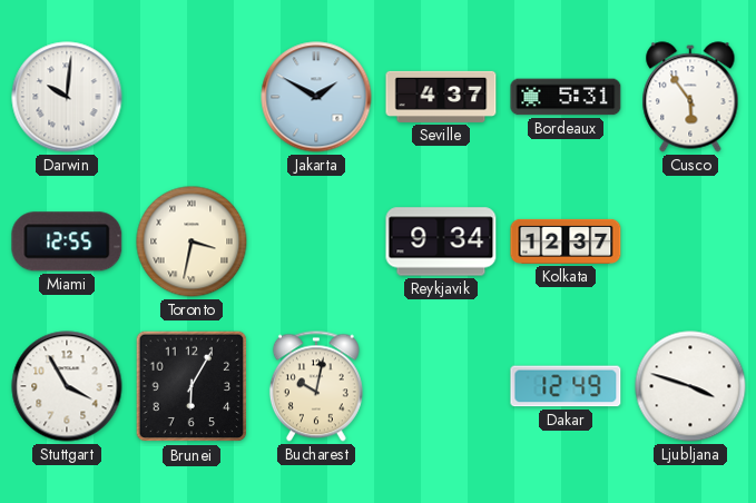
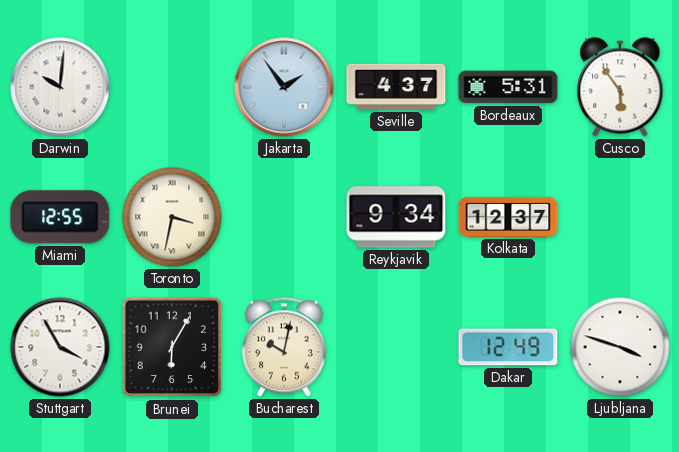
Jakarta: 1:50 -> 1:54 (284, 87)
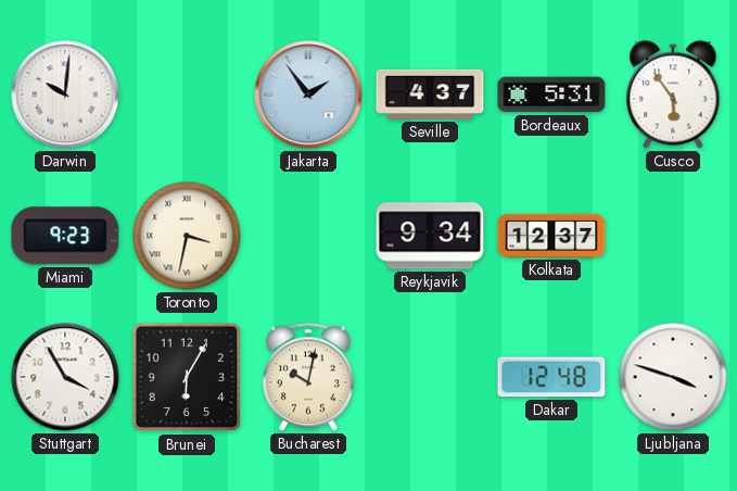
Miami: 12:55 -> 9:23 (65, 236)
Dakar: 12:49 -> 12:48 (551, 377)
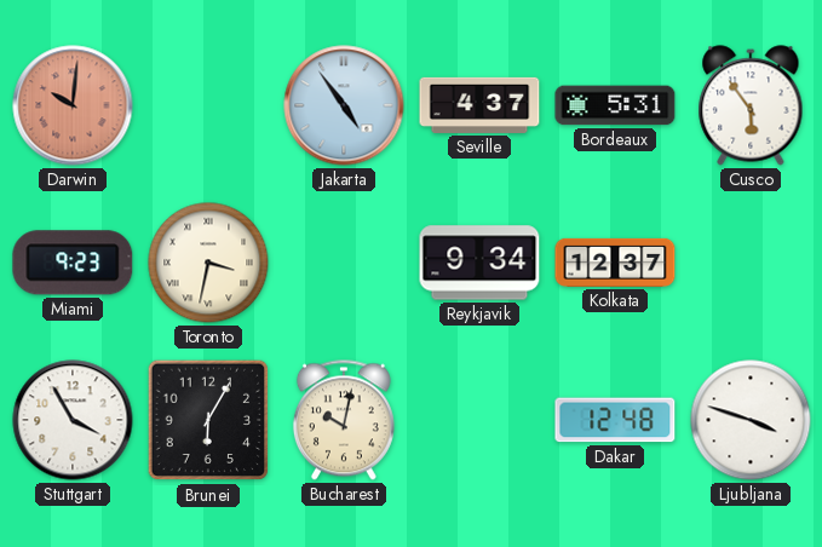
Darwin dial: white -> salmon (73, 105)
Jakarta: 1:54 -> 4:54 (344, 105)
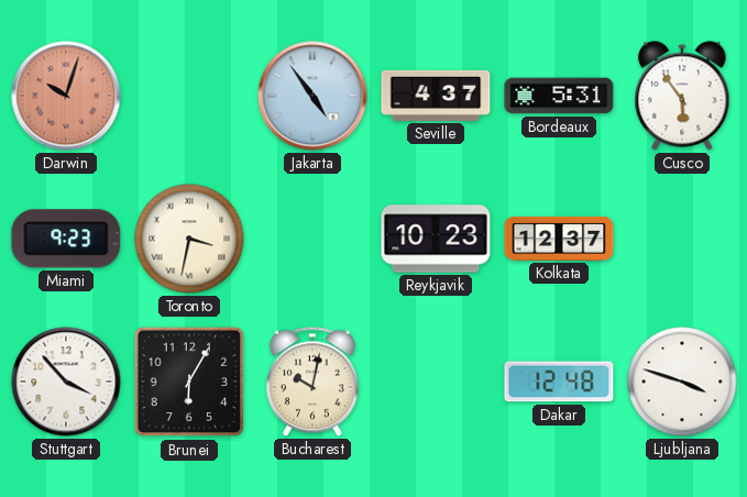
Darwin: 10:01 -> 10:03 (66, 96)
Reykjavik: 9:34 -> 10:23 (436, 239)
Stuttgart: 3:55 -> 3:53 (66, 382)
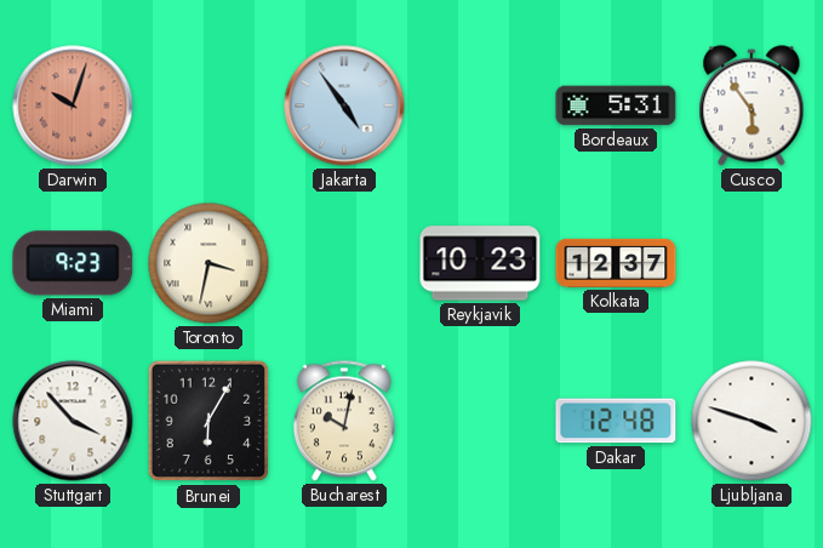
Seville: 4:37 -> none (436, 96)
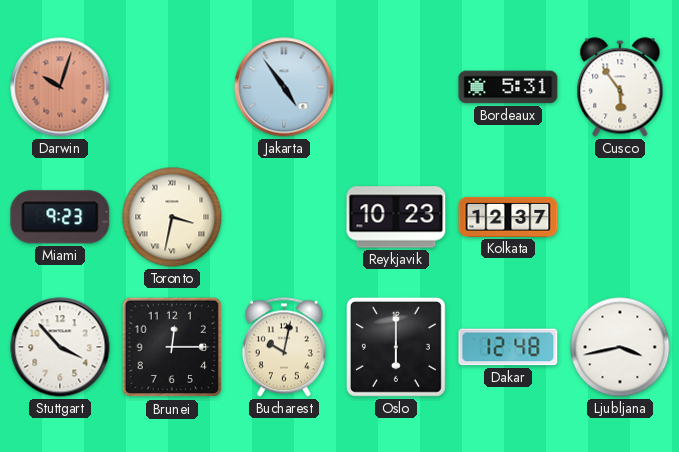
Brunei: 6:05 -> 12:15 (172, 347)
Oslo: none -> 6:00 (396, 347)
Ljubljana: 3:48 -> 3:43 (620, 347)
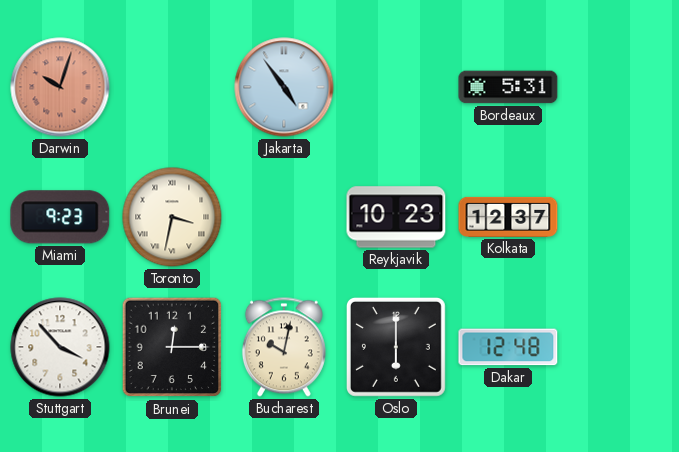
Cusco: 5:54 -> none (620, 87)
Ljubljana: 3:43 -> none (620, 347)
